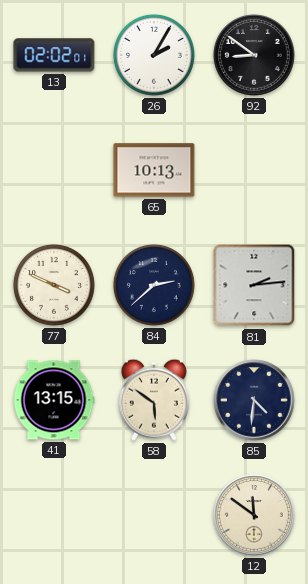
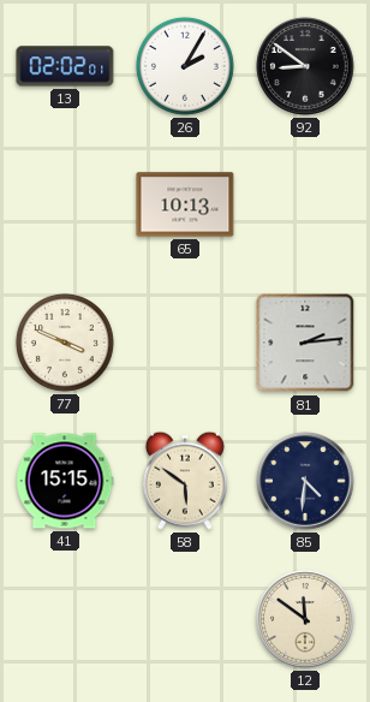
84: 2:38 -> none (154, 285)
41: 13:15 -> 15:15 (65, 481)
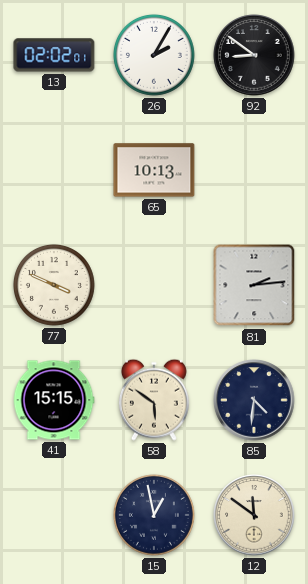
15: none -> 12:58 (154, 515)
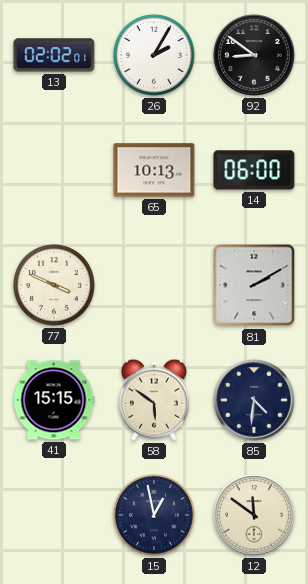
14: none -> 06:00 (254, 170)
81: 2:14 -> 2:10 (254, 285)
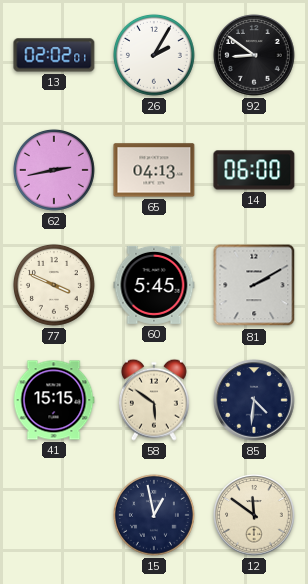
62: none -> 2:43 (54, 170)
65: 10:13 -> 04:13 (154, 170)
60: none -> 5:45 (154, 285)
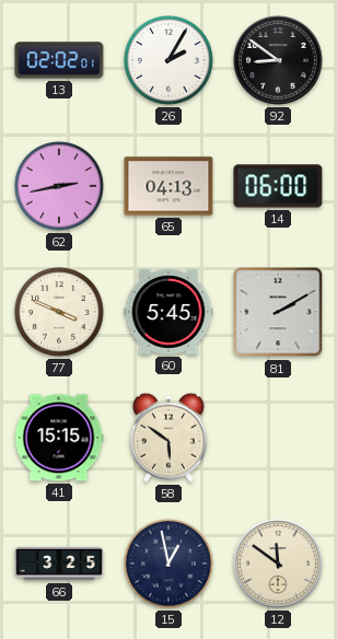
85: 4:31 -> none (254, 400)
66: none -> 3:25 (59, 564)
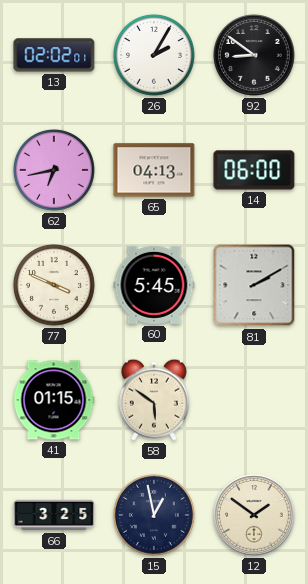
62: 2:43 -> 6:43 (54, 170)
41: 15:15 -> 01:15 (54, 400)
12: 11:51 -> 1:51 (254, 515)
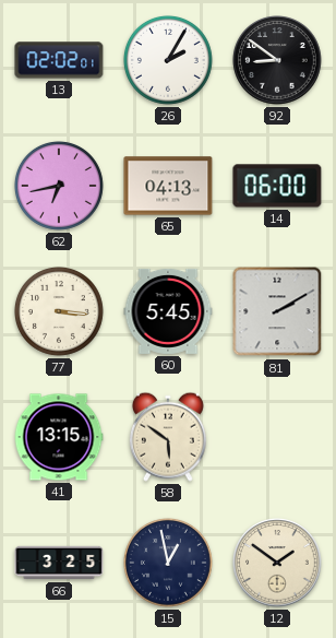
77: 3:49 -> 3:16 (59, 311)
41: 01:15 -> 13:15 (59, 437)
